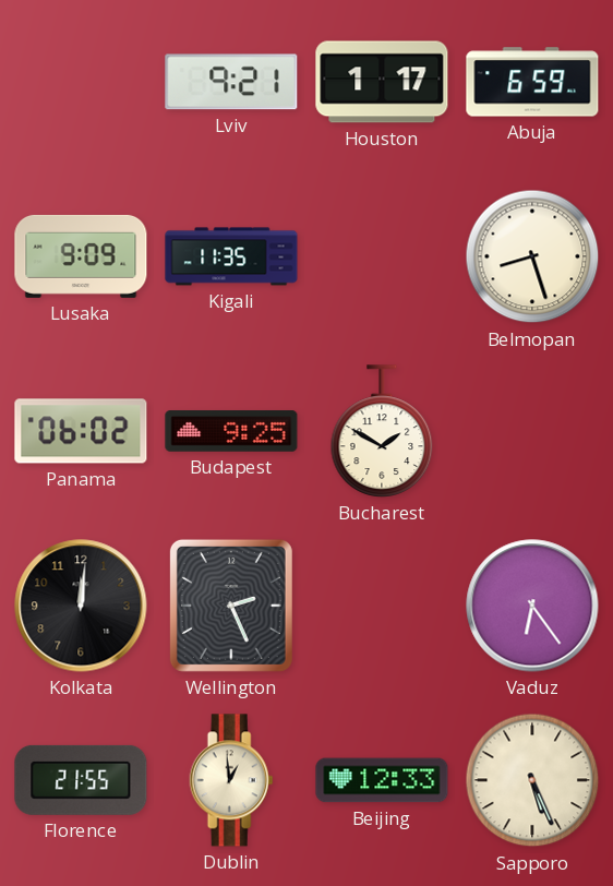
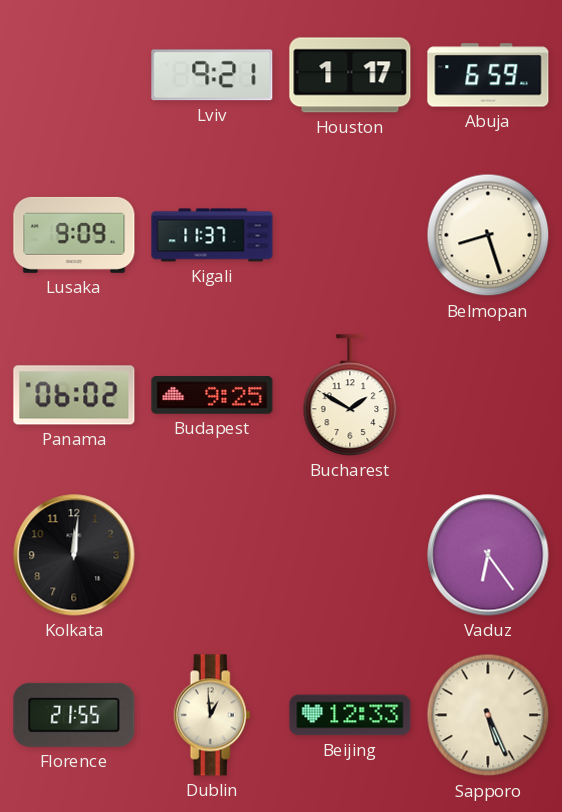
Kigali: 11:35 -> 11:37 (212, 235)
Wellington: 2:26 -> none (231, 606)
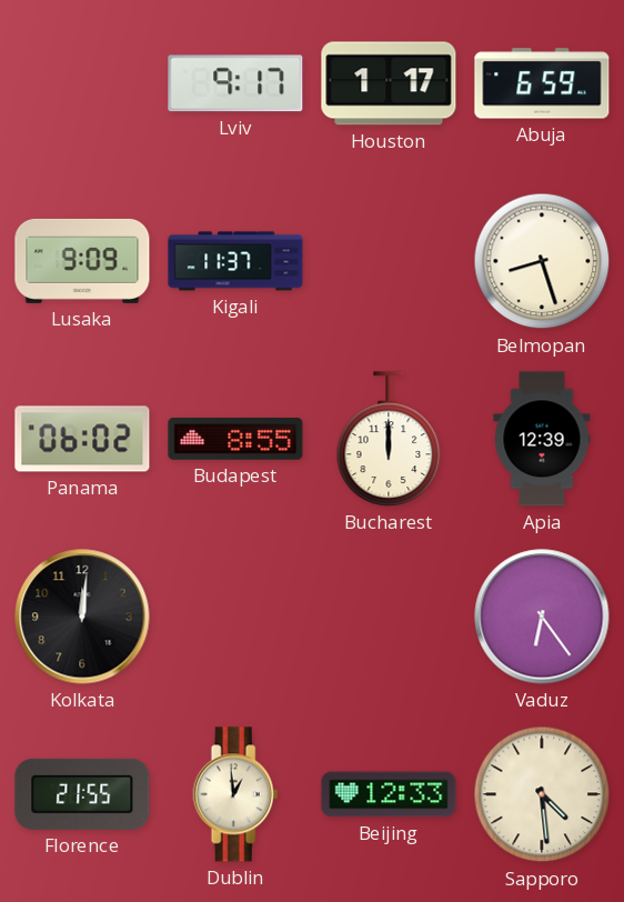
Lviv: 9:21 -> 9:17 (235, 83)
Budapest: 9:25 -> 8:55 (235, 440)
Bucharest: 1:50 -> 12:00 (389, 439)
Apia: none -> 12:39 (542, 439)
Sapporo: 5:26 -> 4:29 (542, 794)
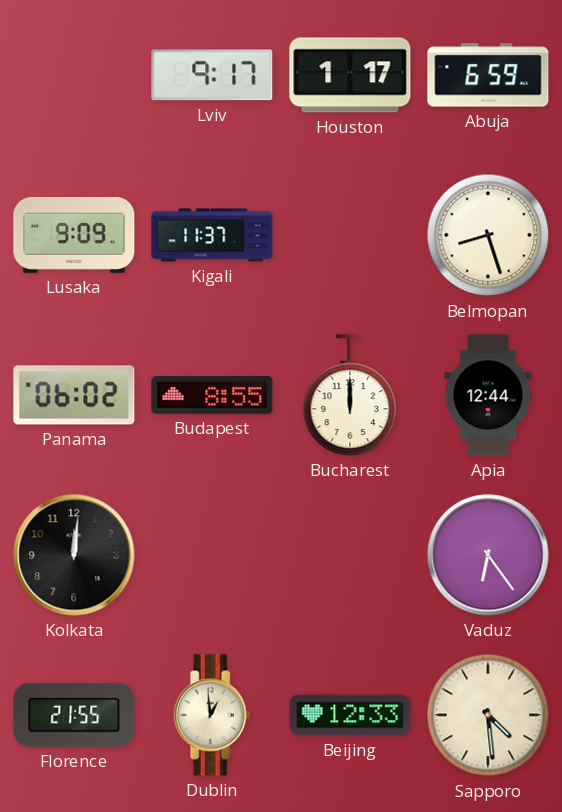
Apia: 12:39 -> 12:44 (488, 395)
